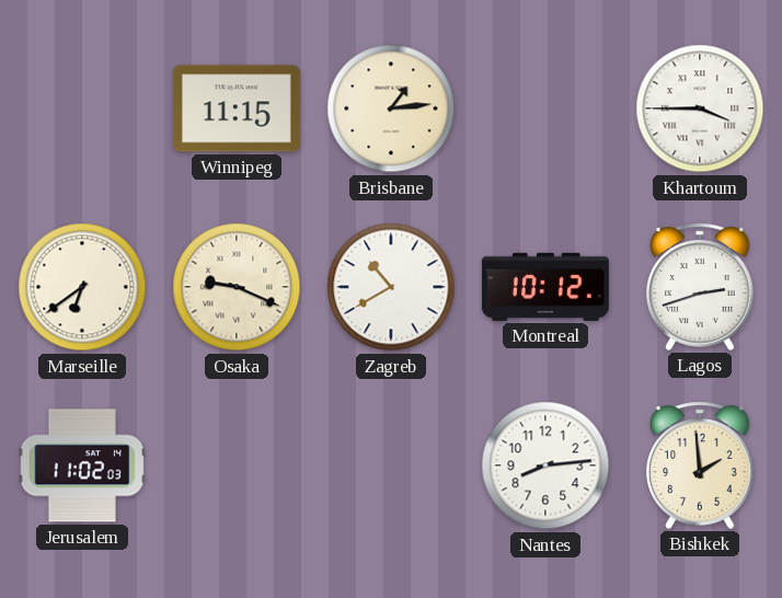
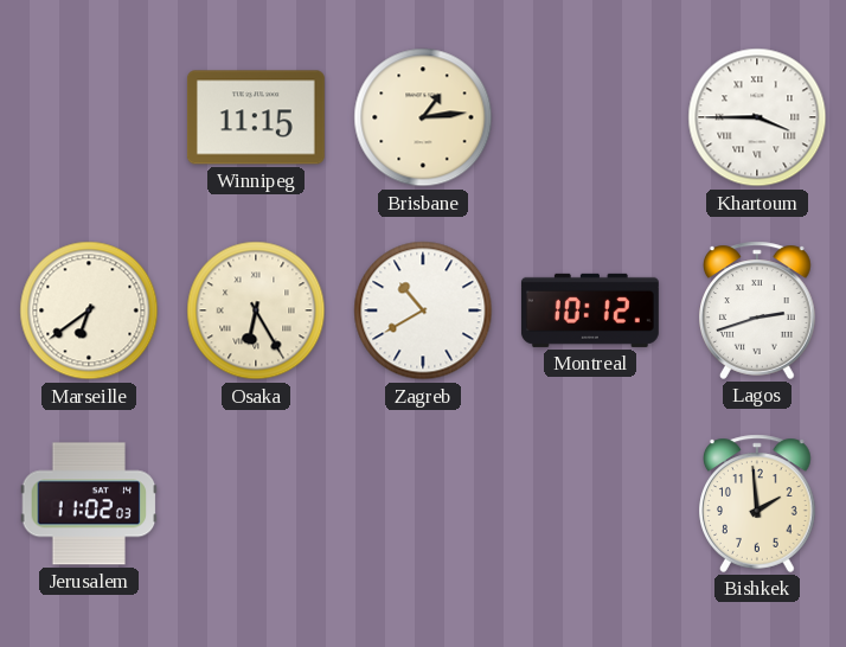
Osaka: 9:19 -> 6:25 (256, 310)
Nantes: 8:14 -> none (545, 465)
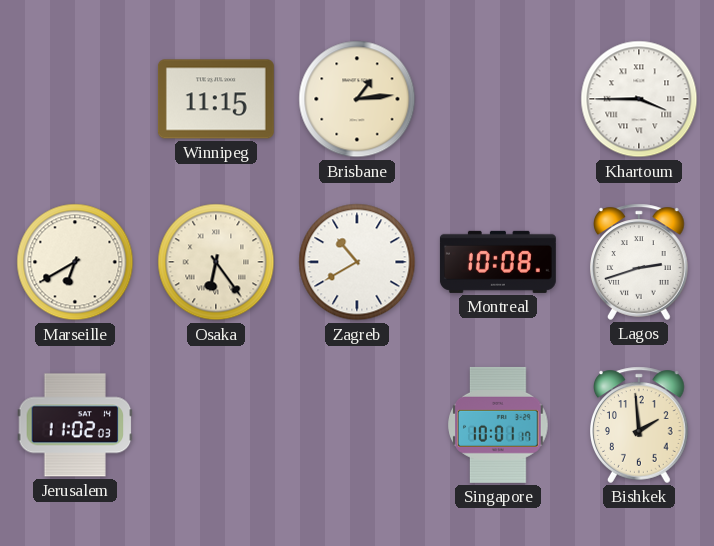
Marseille: 6:39 -> 6:40 (75, 262)
Osaka: 6:25 -> 6:24 (216, 262)
Montreal: 10:12 -> 10:08 (498, 262)
Singapore: none -> 10:01 (498, 425)
